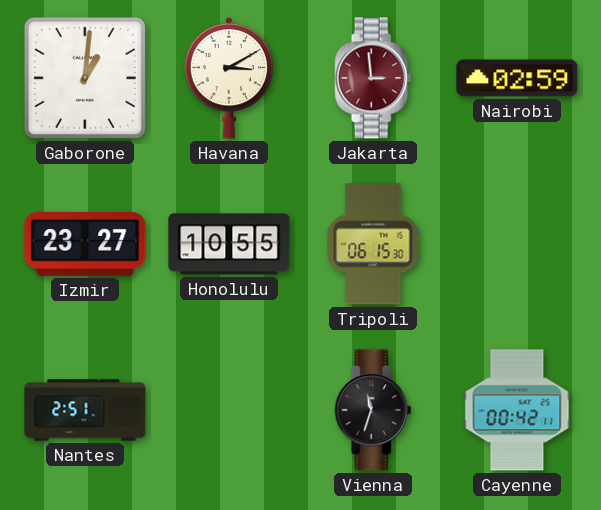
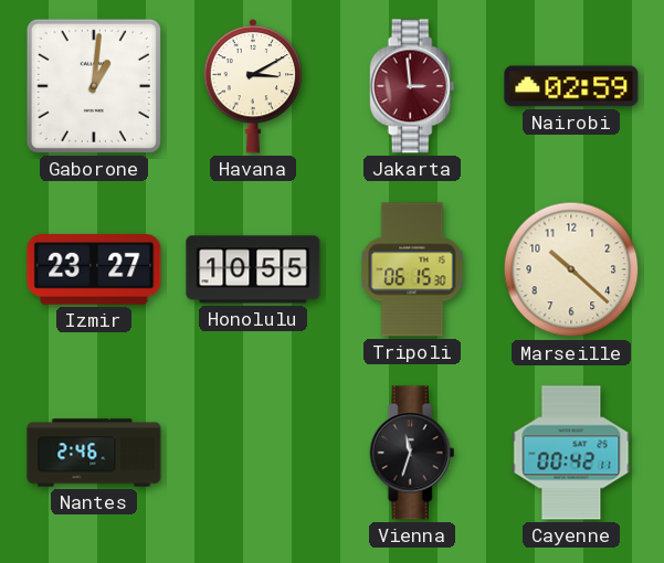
Marseille: none -> 10:22 (571, 269)
Nantes: 2:51 -> 2:46 (94, 453)
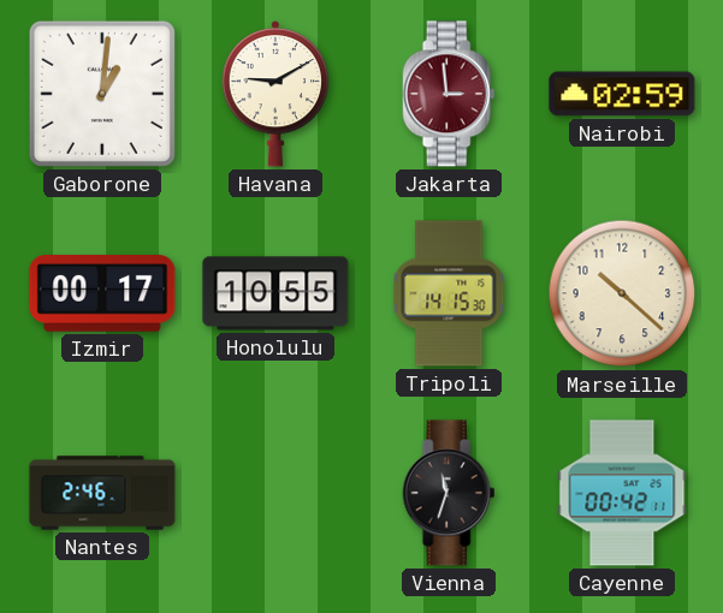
Havana: 3:10 -> 9:10 (275, 94)
Izmir: 23:27 -> 00:17 (102, 294)
Tripoli: 06:15 -> 14:15 (449, 293)
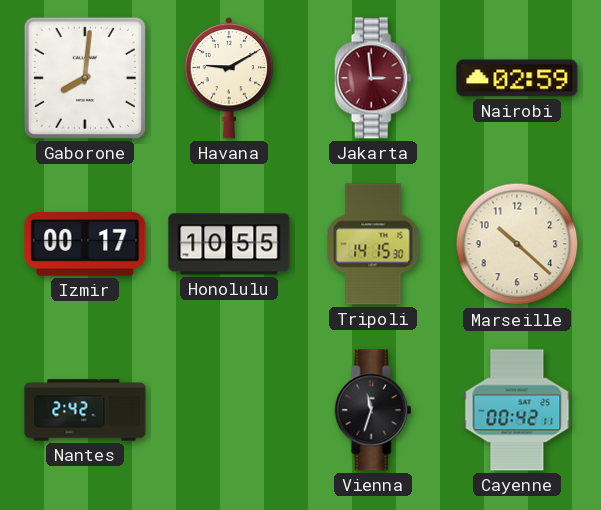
Gaborone: 1:01 -> 8:01 (85, 78)
Nantes: 2:46 -> 2:42 (85, 410)
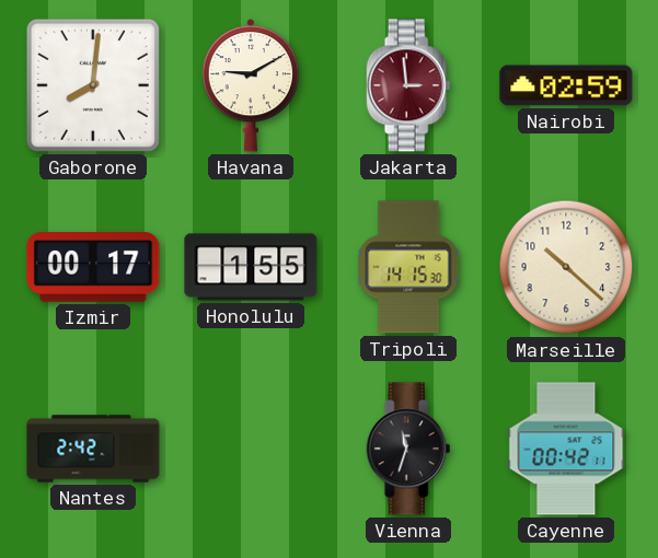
Honolulu: 10:55 -> 1:55 (251, 267)
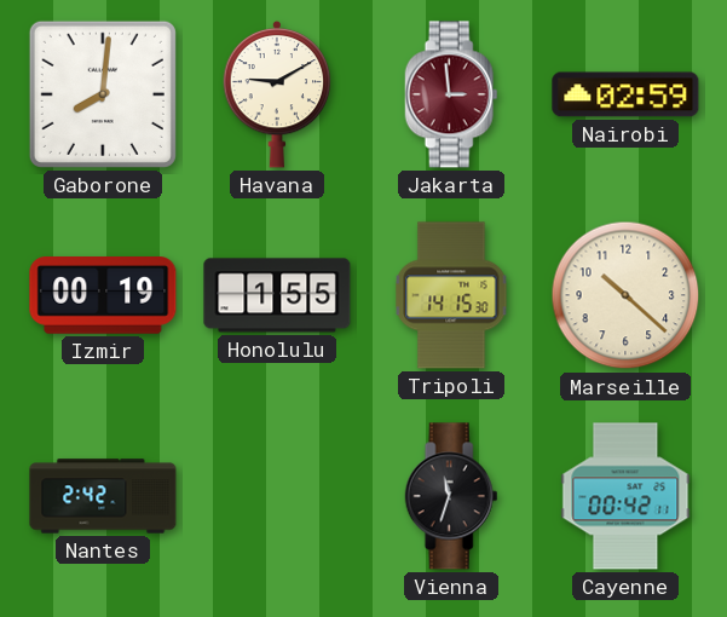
Izmir: 00:17 -> 00:19 (103, 296)
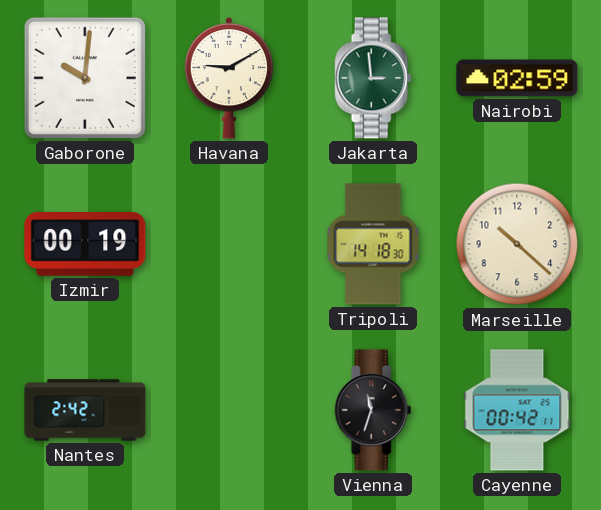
Gaborone: 8:01 -> 10:01 (85, 78)
Jakarta dial: burgundy -> green (373, 78)
Honolulu: 1:55 -> none (277, 295)
Tripoli: 14:15 -> 14:18 (373, 244)
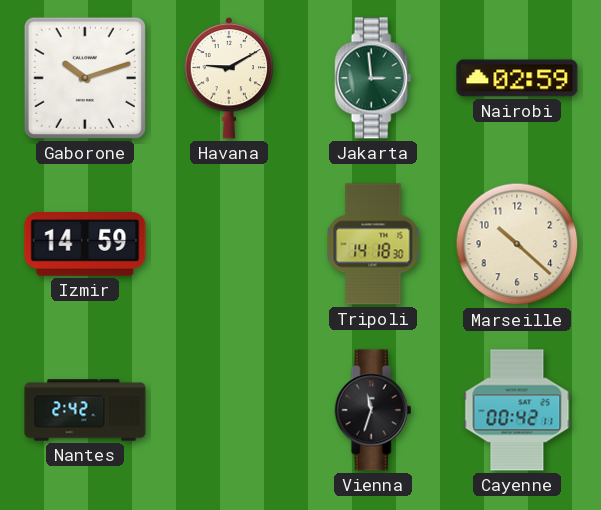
Gaborone: 10:01 -> 10:12 (85, 78)
Izmir: 00:19 -> 14:59 (85, 245)
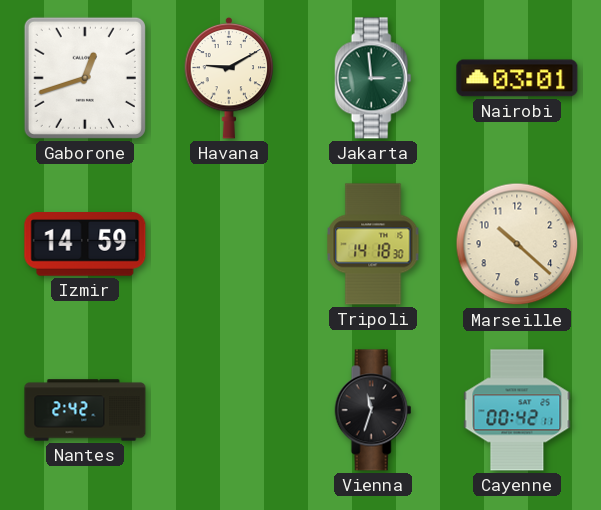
Gaborone: 10:12 -> 12:42 (85, 78)
Nairobi: 02:59 -> 03:01 (517, 78)
